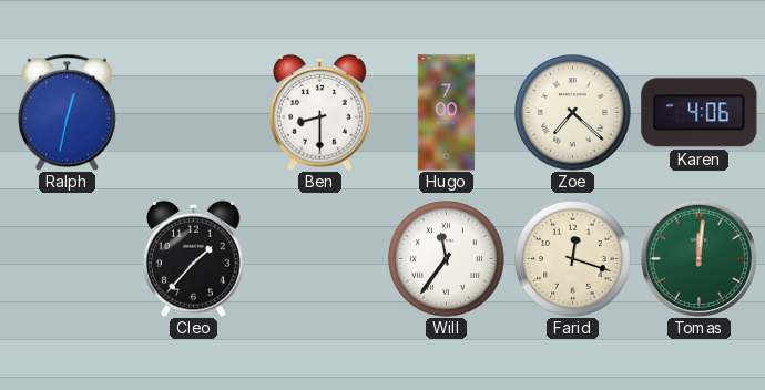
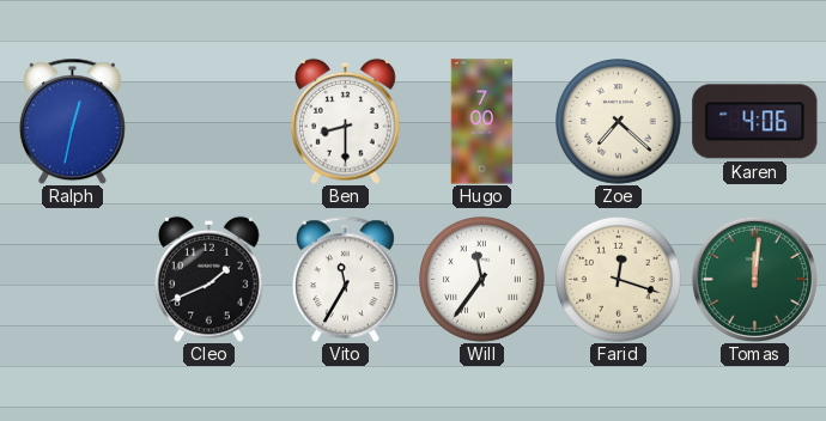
Cleo: 1:37 -> 1:41 (209, 279)
Vito: none -> 11:35 (345, 279)
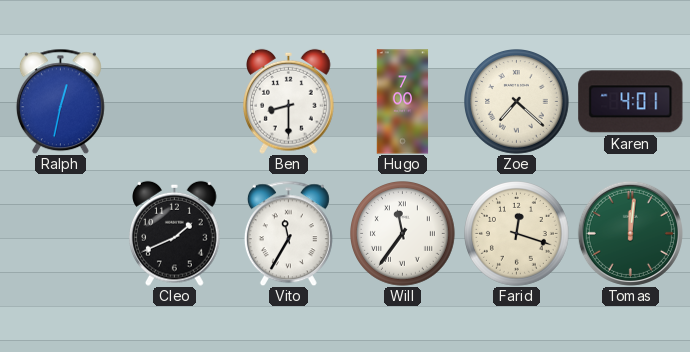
Karen: 4:06 -> 4:01 (631, 102)
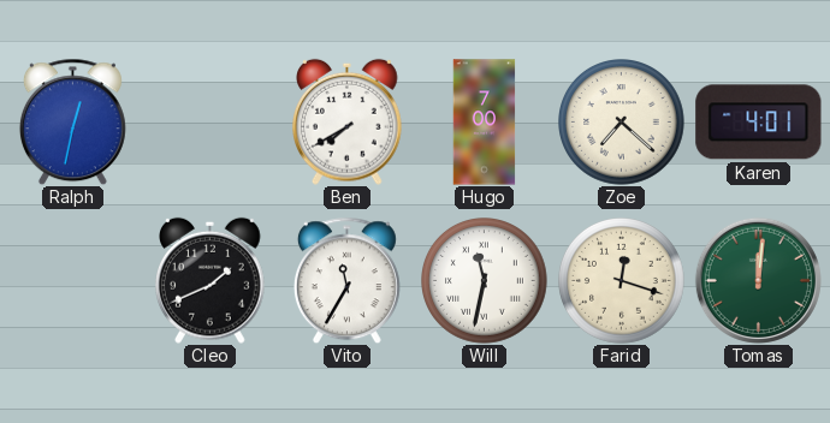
Ben: 8:30 -> 7:40 (348, 121)
Will: 11:36 -> 11:32 (485, 281)
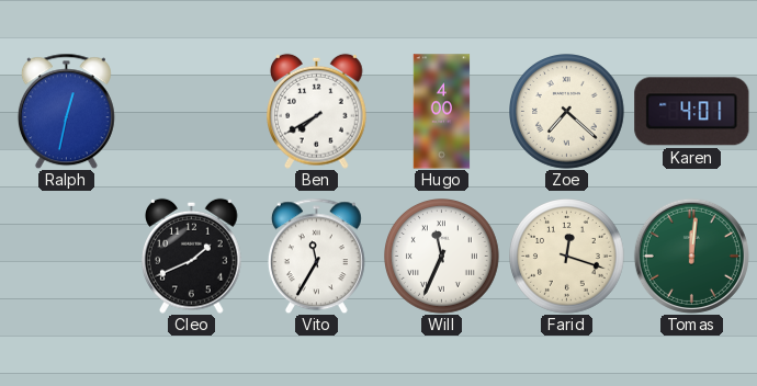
Hugo: 7:00 -> 4:00 (442, 112)
Will: 11:32 -> 11:34 (442, 257)
